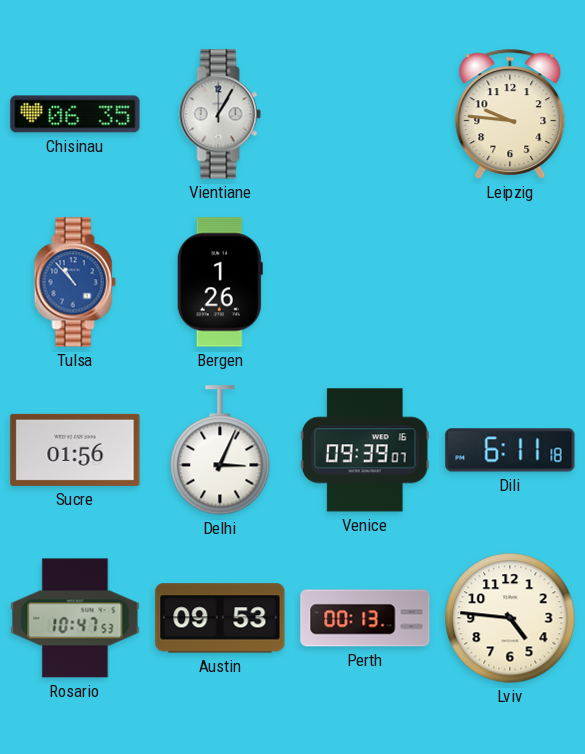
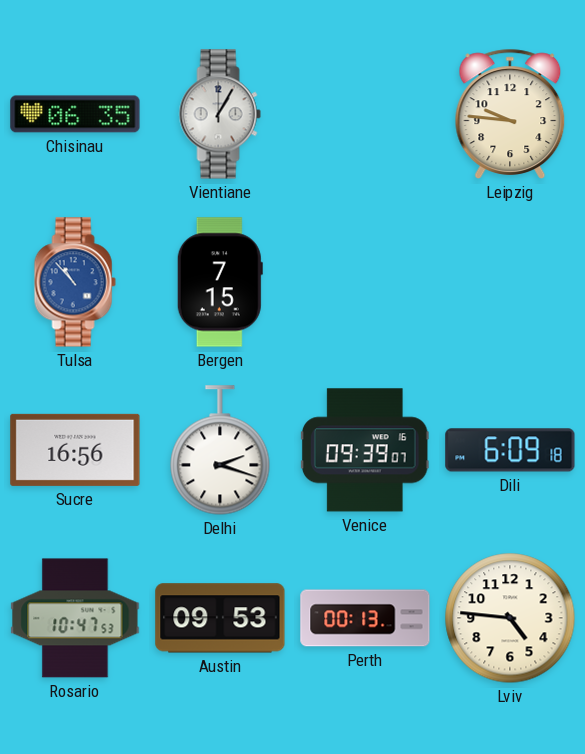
Bergen: 1:26 -> 7:15 (220, 282)
Sucre: 01:56 -> 16:56 (75, 450)
Delhi: 3:04 -> 2:18 (220, 450)
Dili: 6:11 -> 6:09 (510, 450)
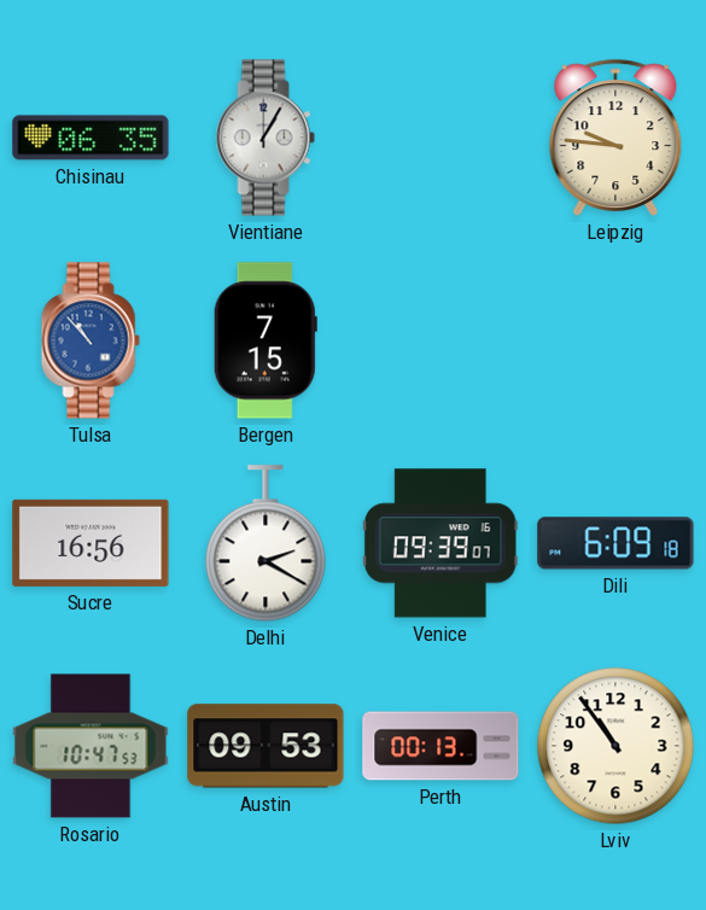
Delhi: 2:18 -> 2:20 (266, 543)
Lviv: 4:46 -> 10:54 (615, 746)
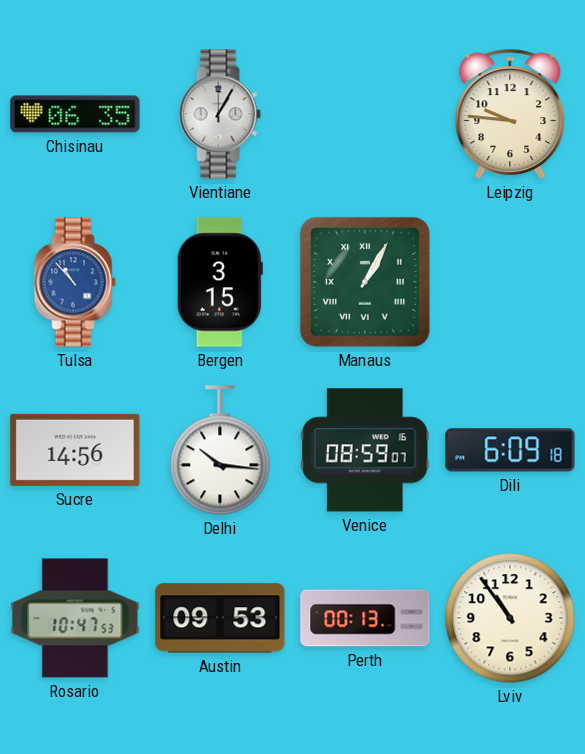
Bergen: 7:15 -> 3:15 (220, 282)
Manaus: none -> 1:05 (365, 282)
Sucre: 16:56 -> 14:56 (75, 450)
Delhi: 2:20 -> 10:16 (220, 450)
Venice: 09:39 -> 08:59 (365, 450)
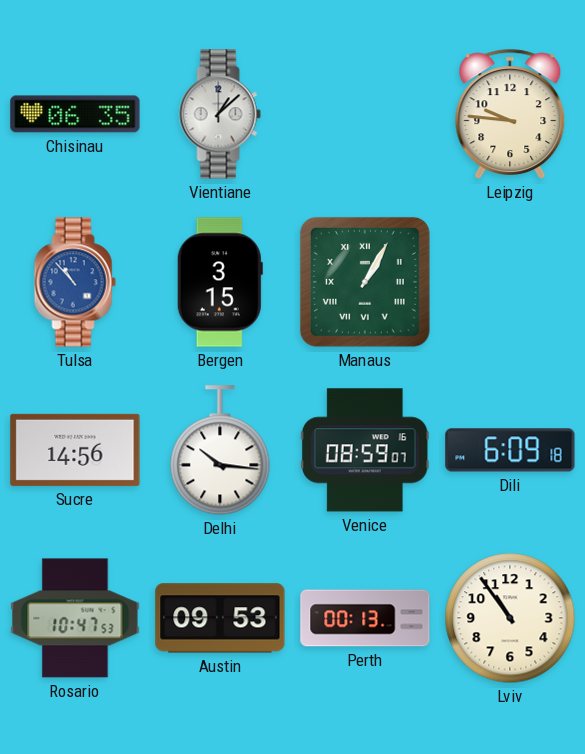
Vientiane: 1:05 -> 1:08 (220, 114)
